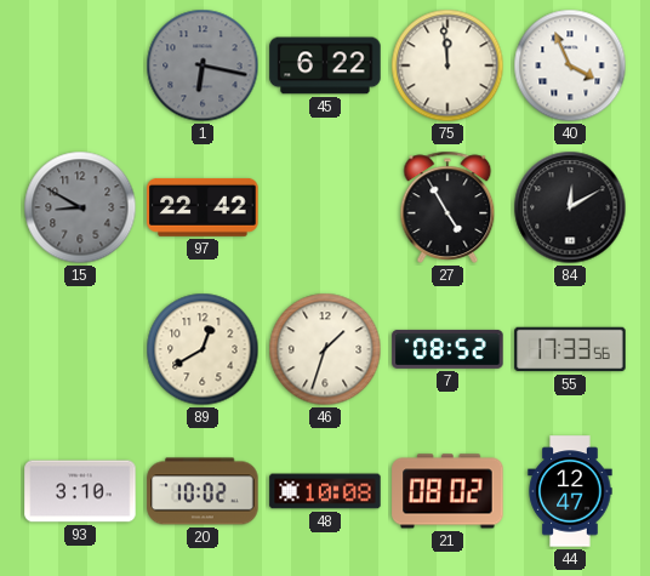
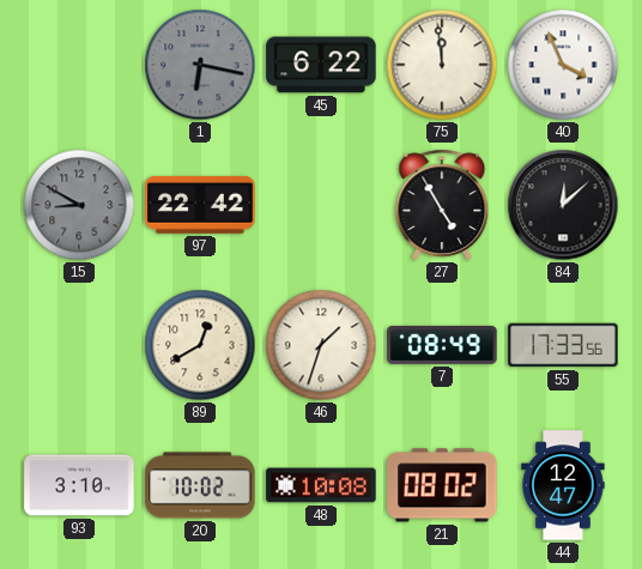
84: 12:10 -> 12:08 (563, 205)
7: 08:52 -> 08:49 (442, 345)
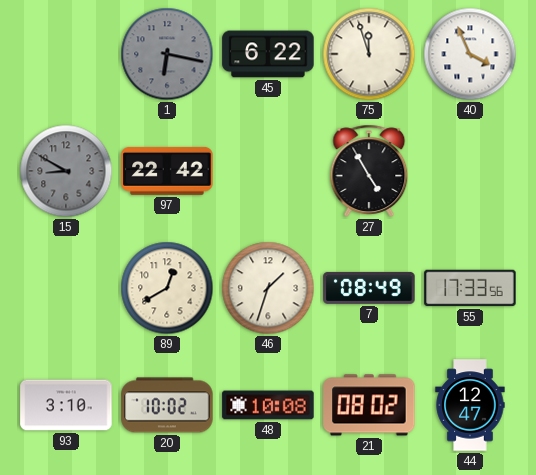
75: 11:59 -> 11:57 (369, 54)
84: 12:08 -> none (563, 205)
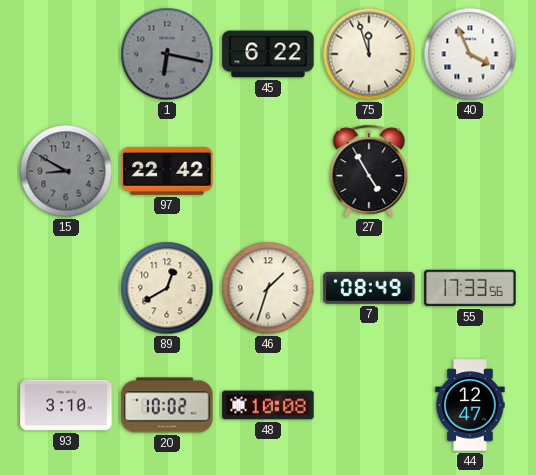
21: 08:02 -> none (369, 405)
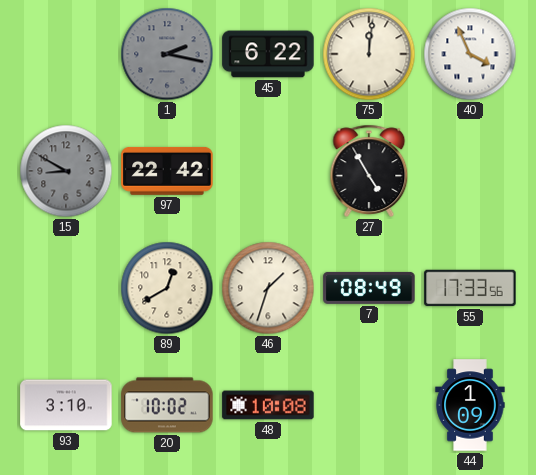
1: 6:17 -> 2:17 (167, 54)
75: 11:57 -> 12:01 (369, 54)
44: 12:47 -> 1:09 (470, 405)
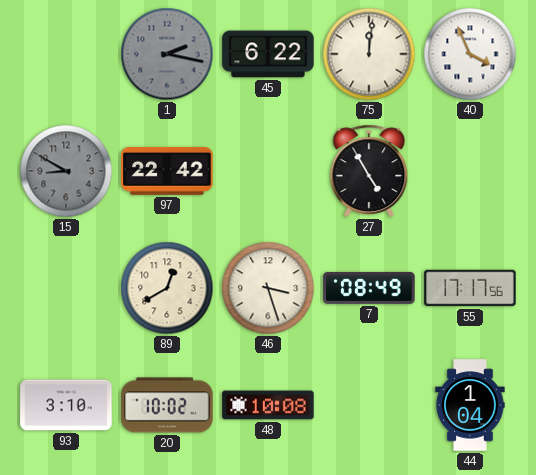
46: 1:33 -> 3:27 (268, 288)
55: 17:33 -> 17:17 (470, 288)
44: 1:09 -> 1:04 (470, 405)
